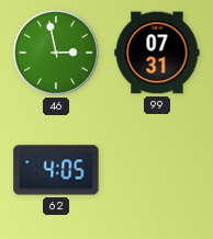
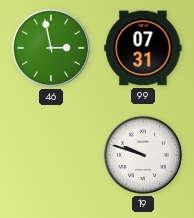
62: 4:05 -> none (56, 170)
19: none -> 9:48 (143, 155)
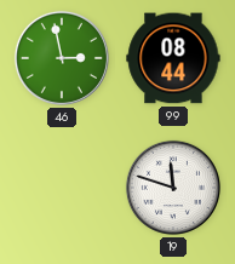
99: 07:31 -> 08:44 (173, 58)
19: 9:48 -> 11:48 (173, 188)
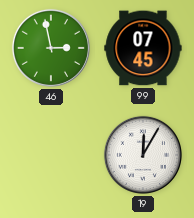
99: 08:44 -> 07:45 (143, 48)
19: 11:48 -> 12:05 (143, 155)
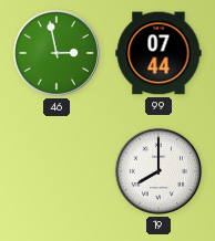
99: 07:45 -> 07:44 (158, 53)
19: 12:05 -> 8:00 (158, 171)
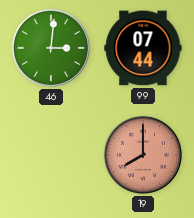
46: 2:58 -> 3:01 (51, 48)
19 dial: white -> salmon (143, 155)
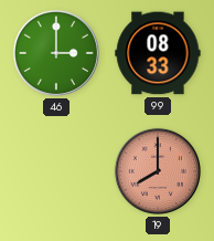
46: 3:01 -> 3:00 (56, 53)
99: 07:44 -> 08:33 (158, 53)
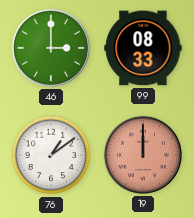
76: none -> 1:09 (51, 155)
19: 8:00 -> 12:00 (143, 155)
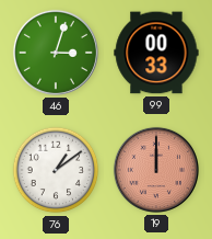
46: 3:00 -> 3:03 (56, 53)
99: 08:33 -> 00:33 (156, 53)
